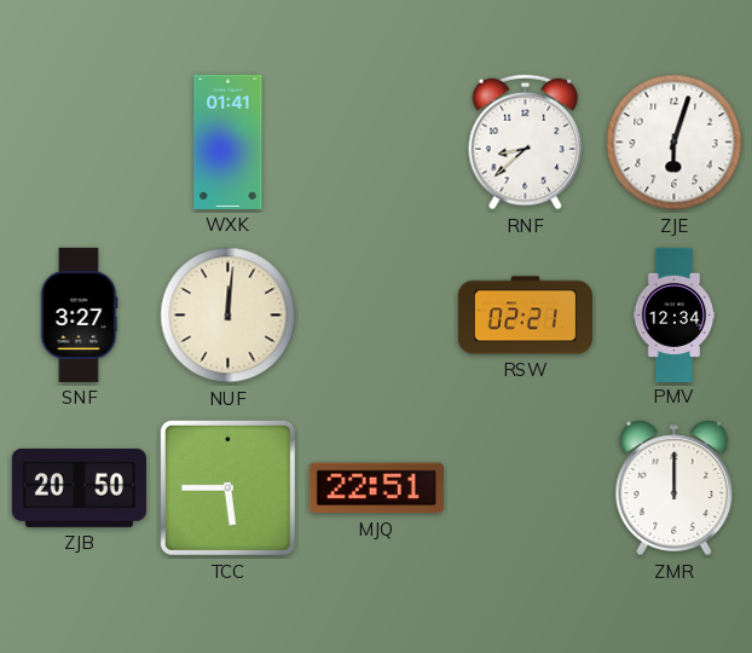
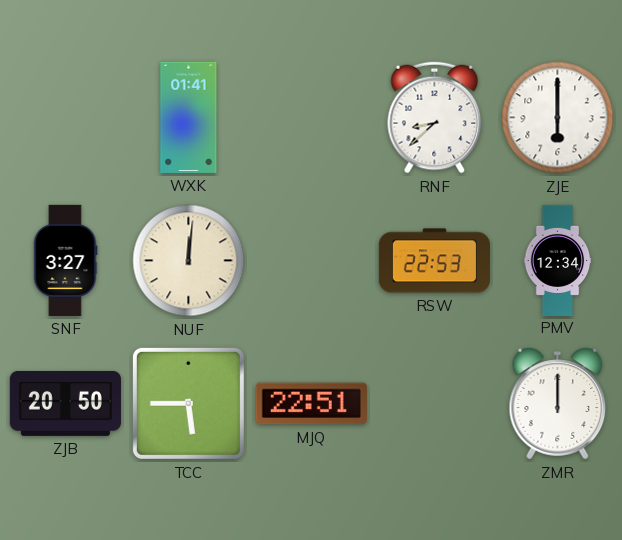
ZJE: 6:03 -> 6:00 (558, 118)
RSW: 02:21 -> 22:53 (434, 261)
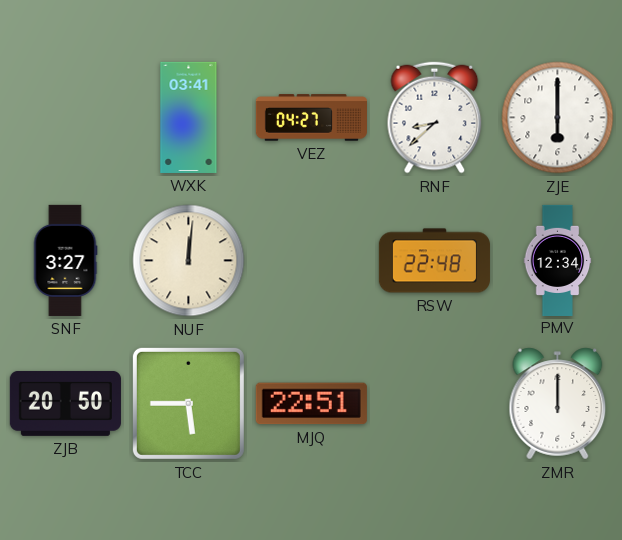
WXK: 01:41 -> 03:41 (189, 117)
VEZ: none -> 04:27 (311, 118)
RSW: 22:53 -> 22:48 (434, 261)
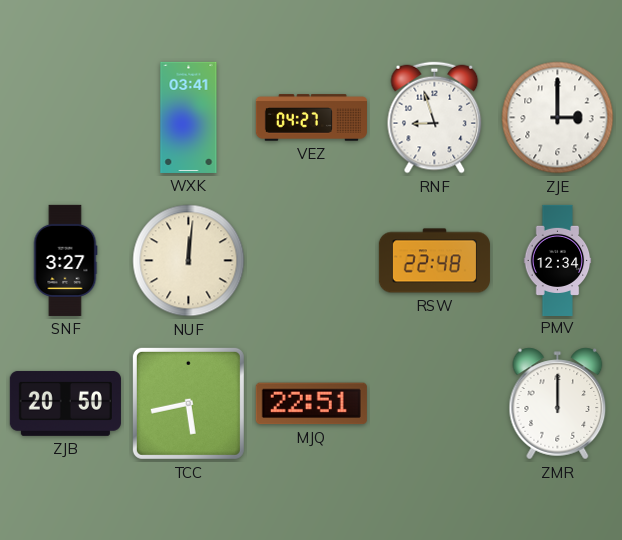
RNF: 8:38 -> 8:57 (435, 118)
ZJE: 6:00 -> 3:00 (558, 118)
TCC: 5:45 -> 5:43 (188, 403)
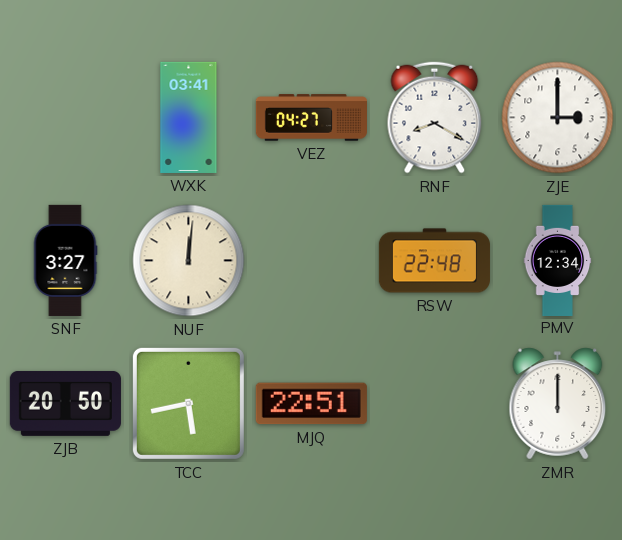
RNF: 8:57 -> 8:20 (435, 118)
